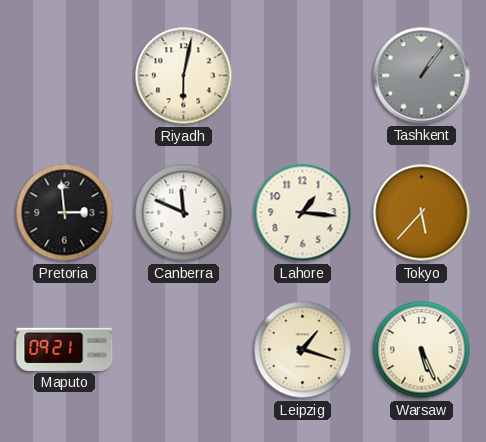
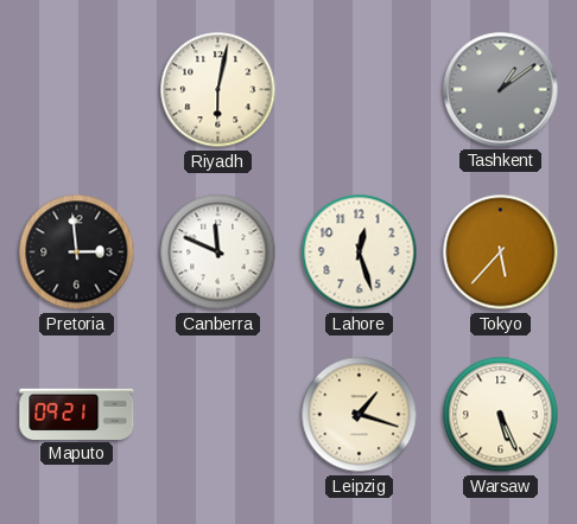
Tashkent: 1:06 -> 1:09 (501, 90)
Lahore: 1:16 -> 12:27 (360, 253)
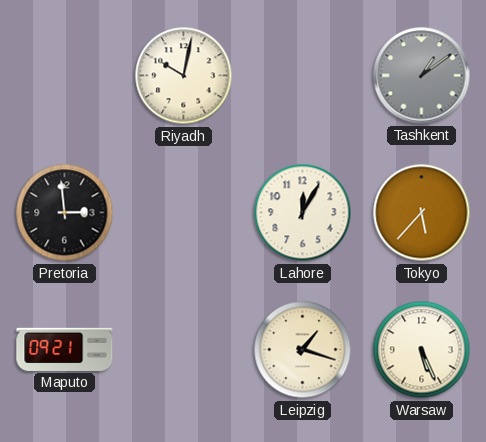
Riyadh: 6:02 -> 10:02 (184, 76)
Canberra: 11:49 -> none (218, 253)
Lahore: 12:27 -> 12:05 (303, 213)
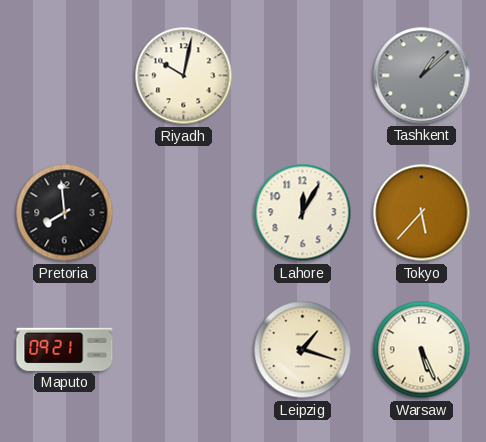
Tashkent: 1:09 -> 1:08 (422, 76)
Pretoria: 2:59 -> 7:59 (65, 213)
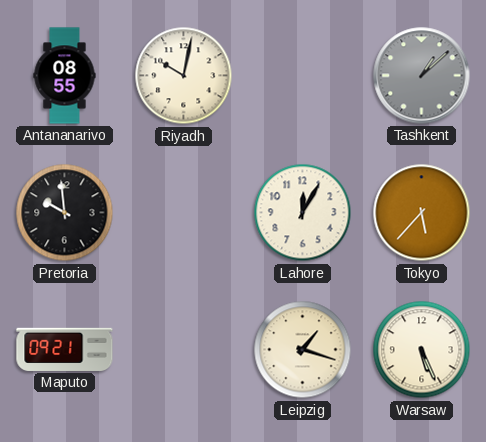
Antananarivo: none -> 08:55 (65, 76)
Pretoria: 7:59 -> 9:59 (65, 213)
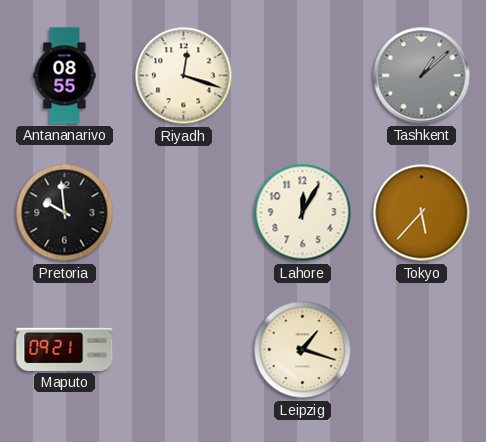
Riyadh: 10:02 -> 12:18 (184, 76)
Warsaw: 5:26 -> none (422, 350)
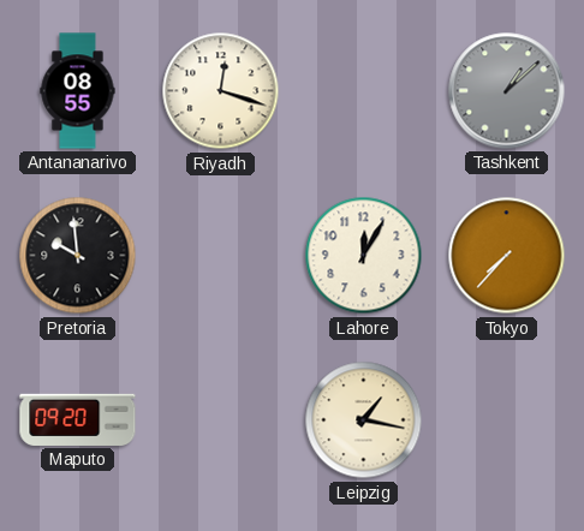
Tokyo: 5:37 -> 7:37 (507, 256)
Maputo: 09:21 -> 09:20 (78, 419)
Leipzig: 1:18 -> 1:17 (364, 420)
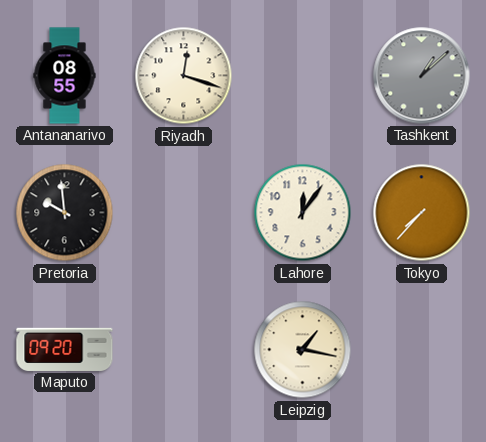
Lahore: 12:05 -> 12:06 (303, 213)
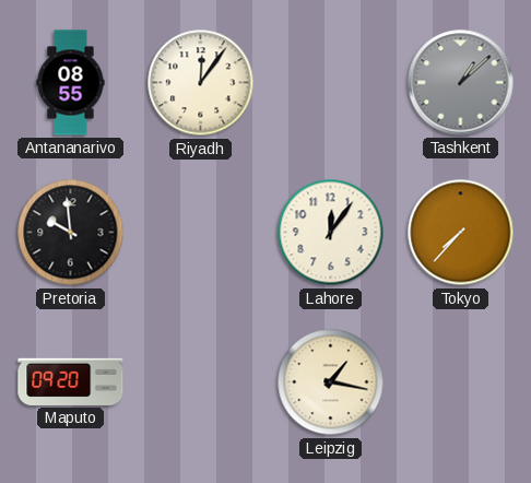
Riyadh: 12:18 -> 12:06 (201, 83)
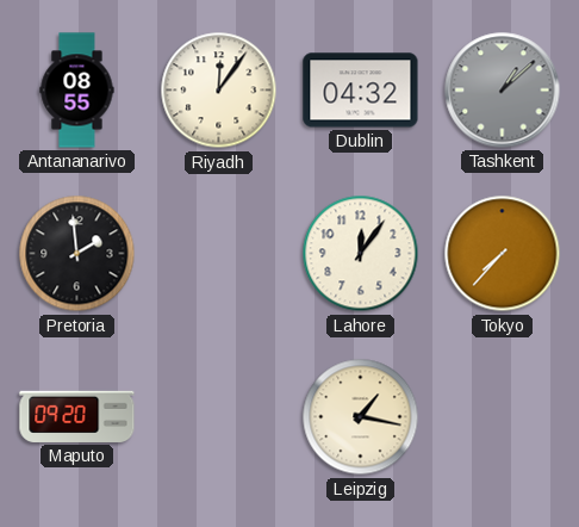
Dublin: none -> 04:32 (361, 91)
Pretoria: 9:59 -> 1:59 (77, 254)
